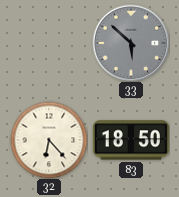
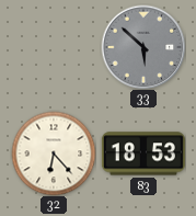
83: 18:50 -> 18:53 (143, 154)
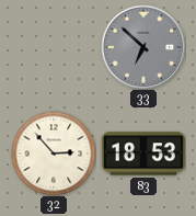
33: 5:52 -> 6:52 (143, 47)
32: 6:23 -> 2:53 (54, 154)
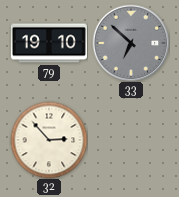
79: none -> 19:10 (49, 43)
83: 18:53 -> none (143, 154)
